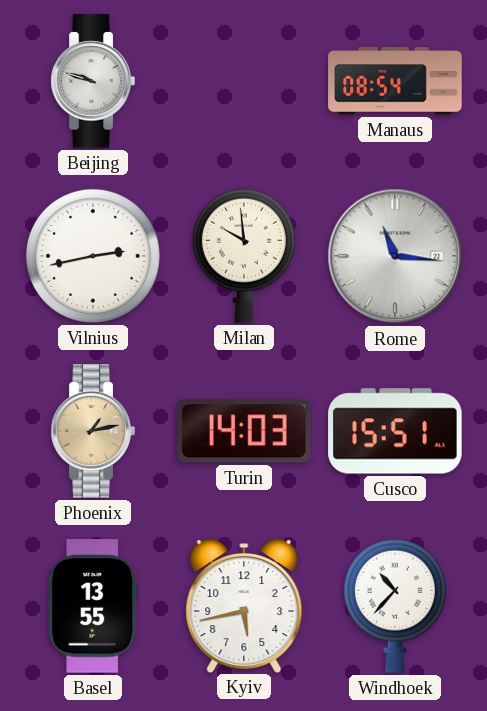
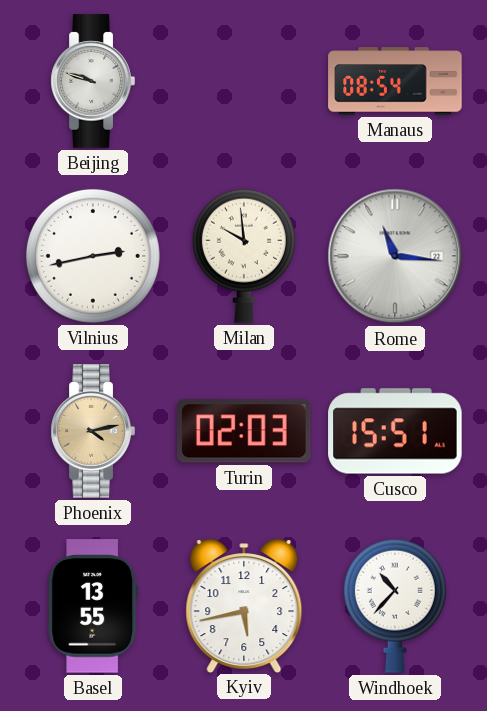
Phoenix: 1:13 -> 4:13 (93, 431)
Turin: 14:03 -> 02:03 (245, 431)
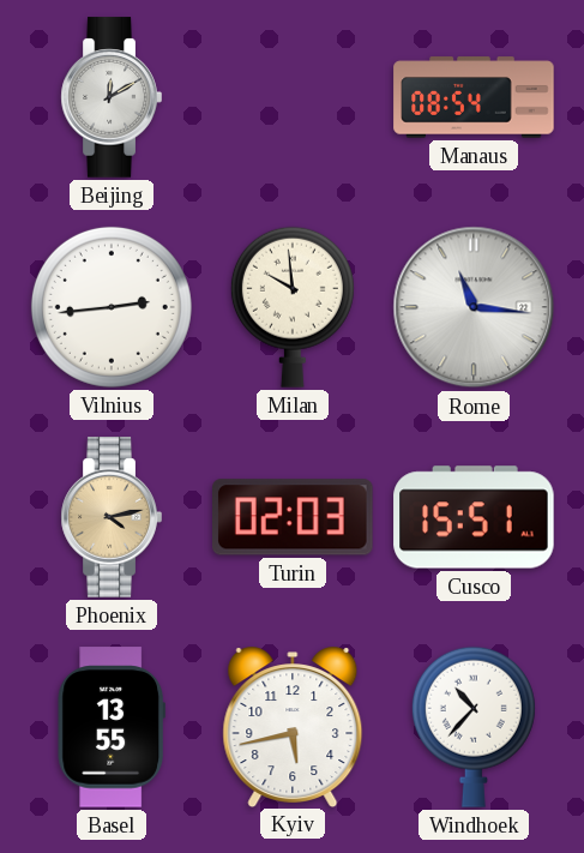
Beijing: 9:48 -> 12:10 (112, 97)
Vilnius: 2:43 -> 2:44 (112, 307)
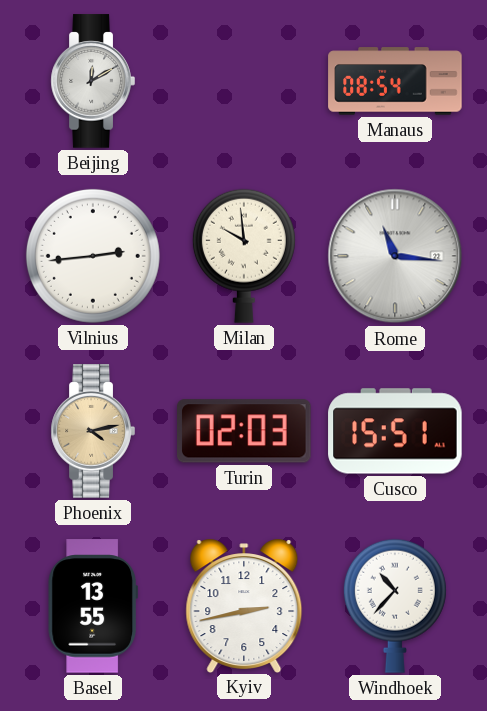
Kyiv: 5:43 -> 2:43 (244, 605)
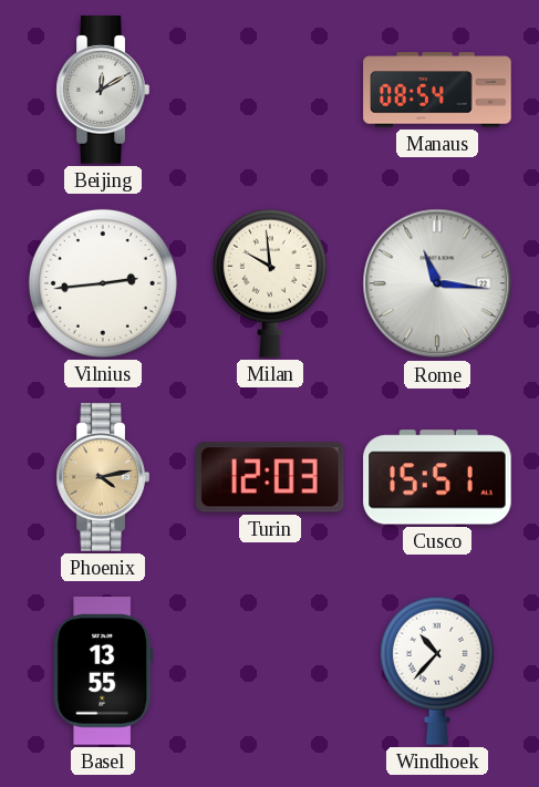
Turin: 02:03 -> 12:03 (271, 477)
Kyiv: 2:43 -> none (244, 605)
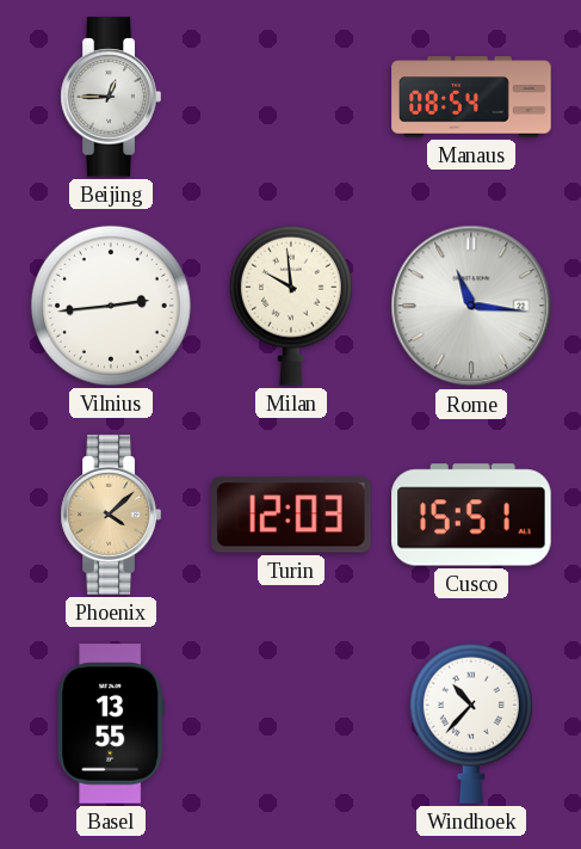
Beijing: 12:10 -> 12:45 (111, 97)
Phoenix: 4:13 -> 4:08 (111, 515)
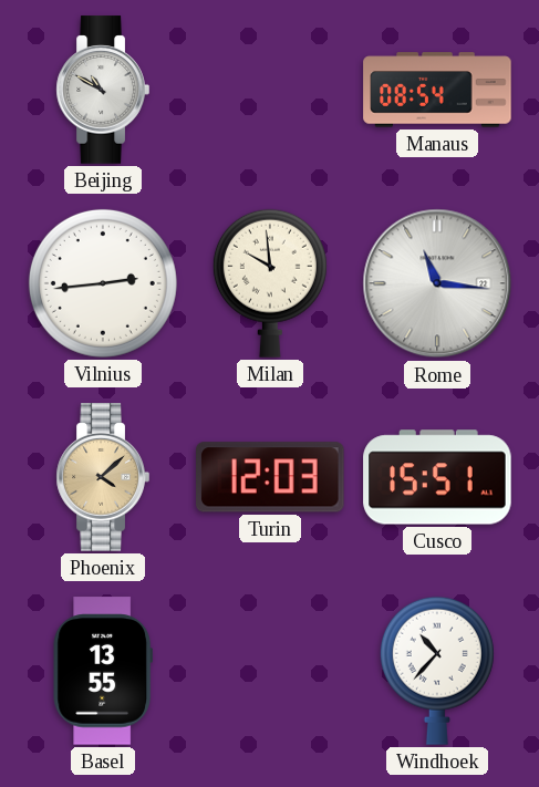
Beijing: 12:45 -> 10:50 (103, 90)
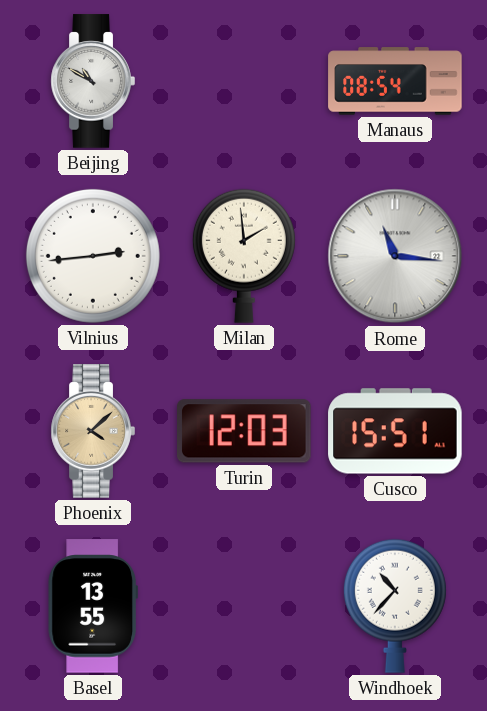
Milan: 9:59 -> 1:59 (244, 256)
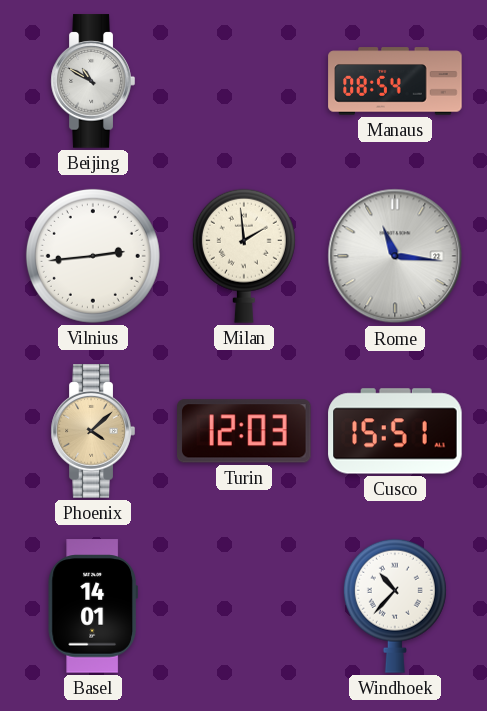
Basel: 13:55 -> 14:01 (93, 606)
